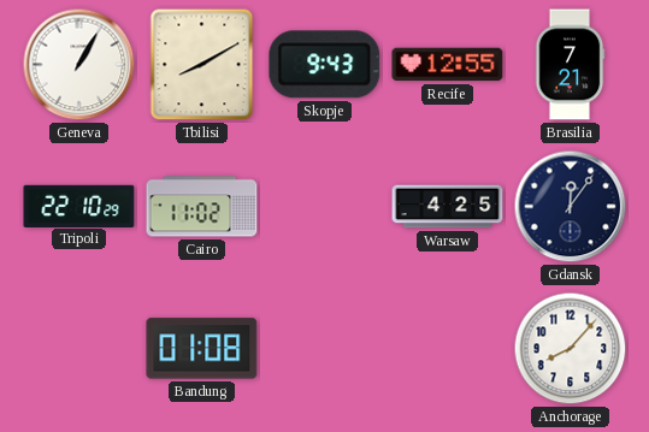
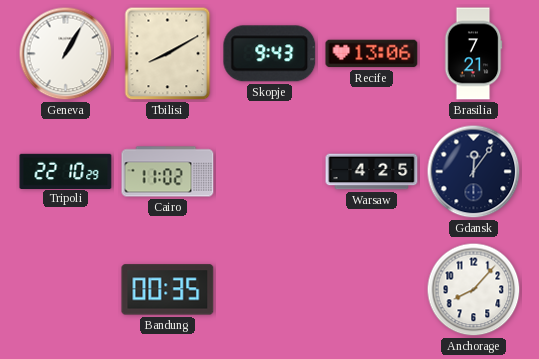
Recife: 12:55 -> 13:06 (372, 54)
Bandung: 01:08 -> 00:35 (168, 290)
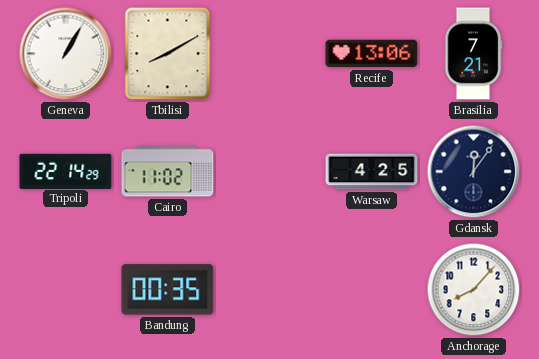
Skopje: 9:43 -> none (270, 54)
Tripoli: 22:10 -> 22:14 (66, 171)
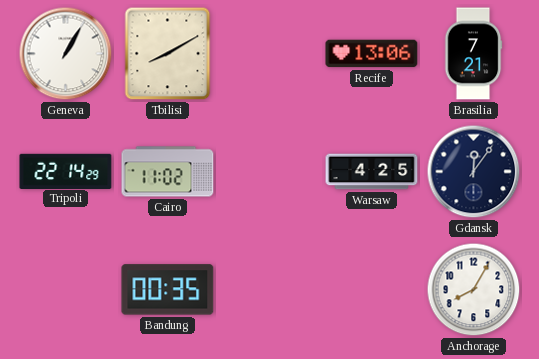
Anchorage: 8:07 -> 8:05 (474, 290)
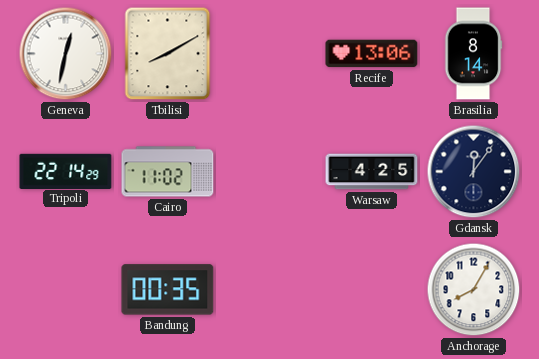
Geneva: 1:05 -> 12:32 (66, 54)
Brasilia: 7:21 -> 8:14 (473, 54)
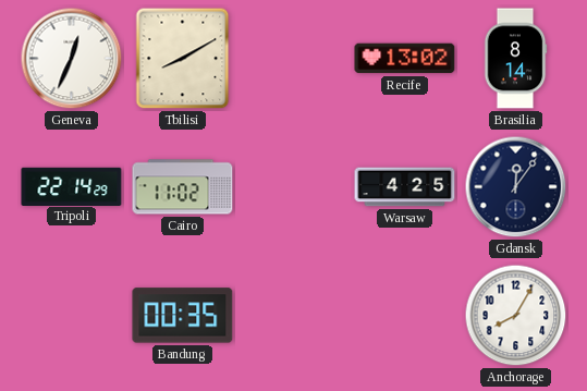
Geneva: 12:32 -> 12:34 (72, 59)
Recife: 13:06 -> 13:02 (405, 59)
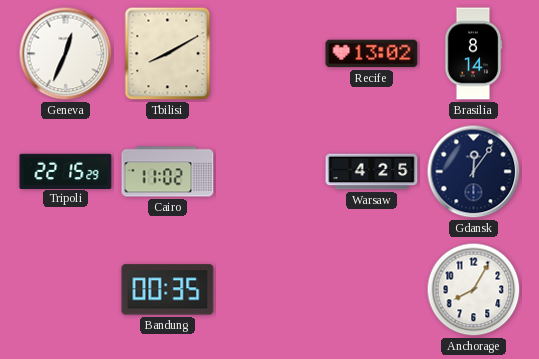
Tripoli: 22:14 -> 22:15 (66, 171)
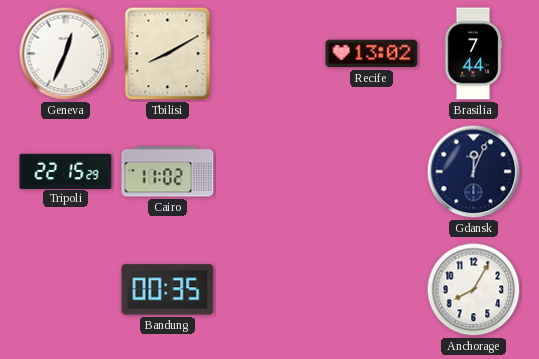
Brasilia: 8:14 -> 7:44 (473, 54)
Warsaw: 4:25 -> none (372, 172)
Gdansk: 12:06 -> 12:04 (474, 172)
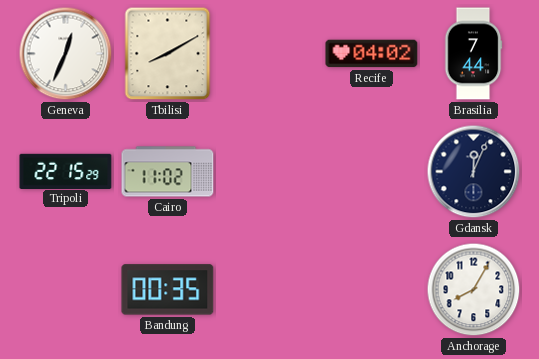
Recife: 13:02 -> 04:02 (372, 54)
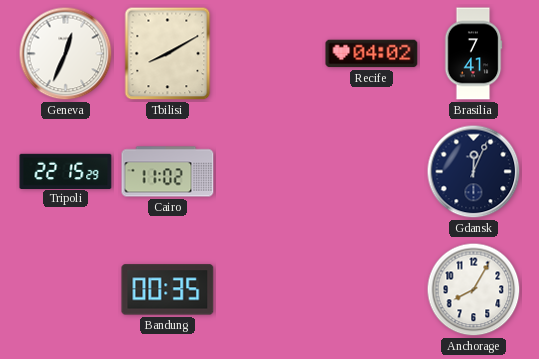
Brasilia: 7:44 -> 7:41 (473, 54)
